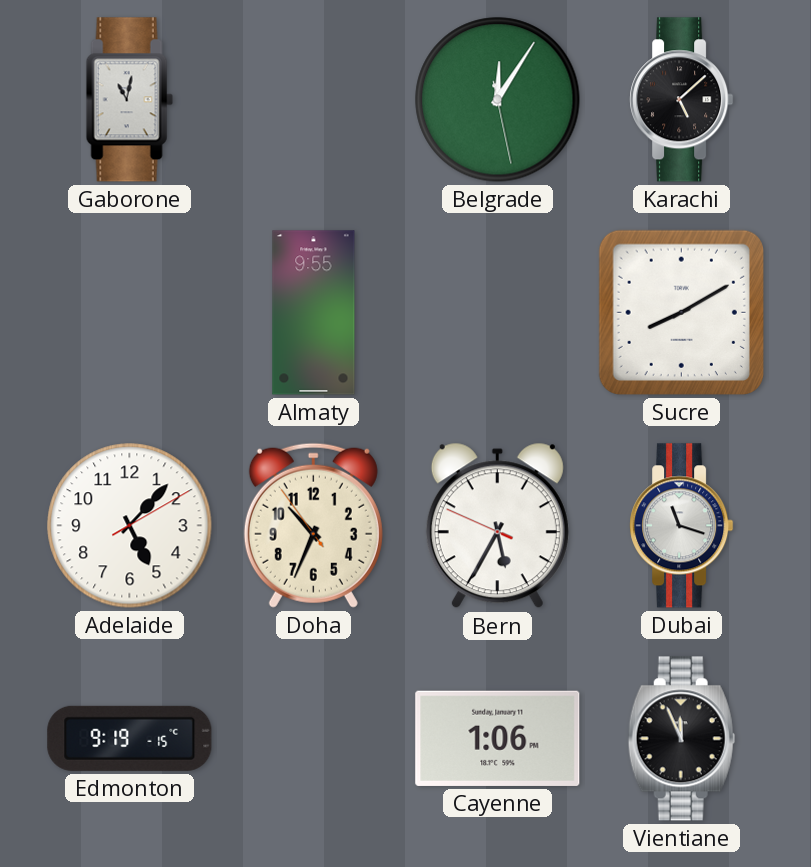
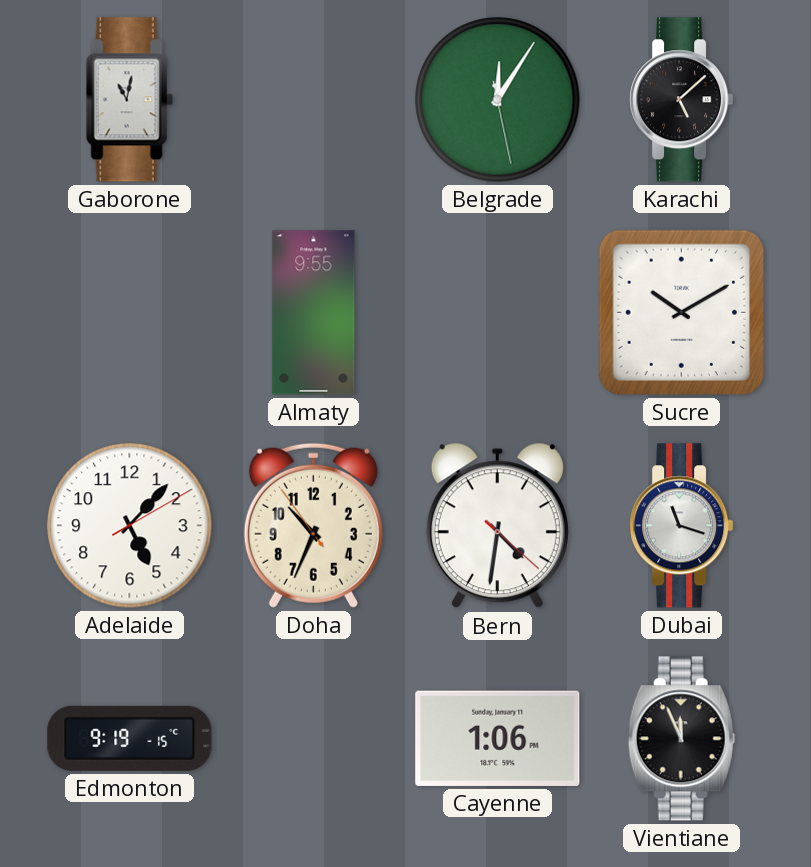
Sucre: 8:10 -> 10:10 (681, 312)
Bern: 5:34 -> 4:31 (497, 526)
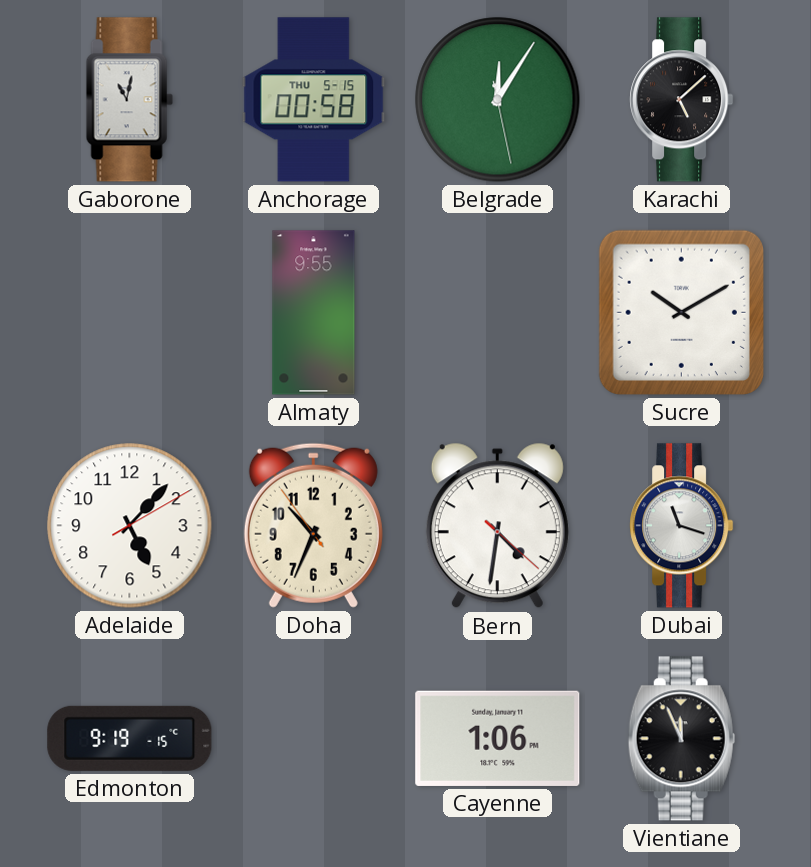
Anchorage: none -> 00:58 (314, 100)
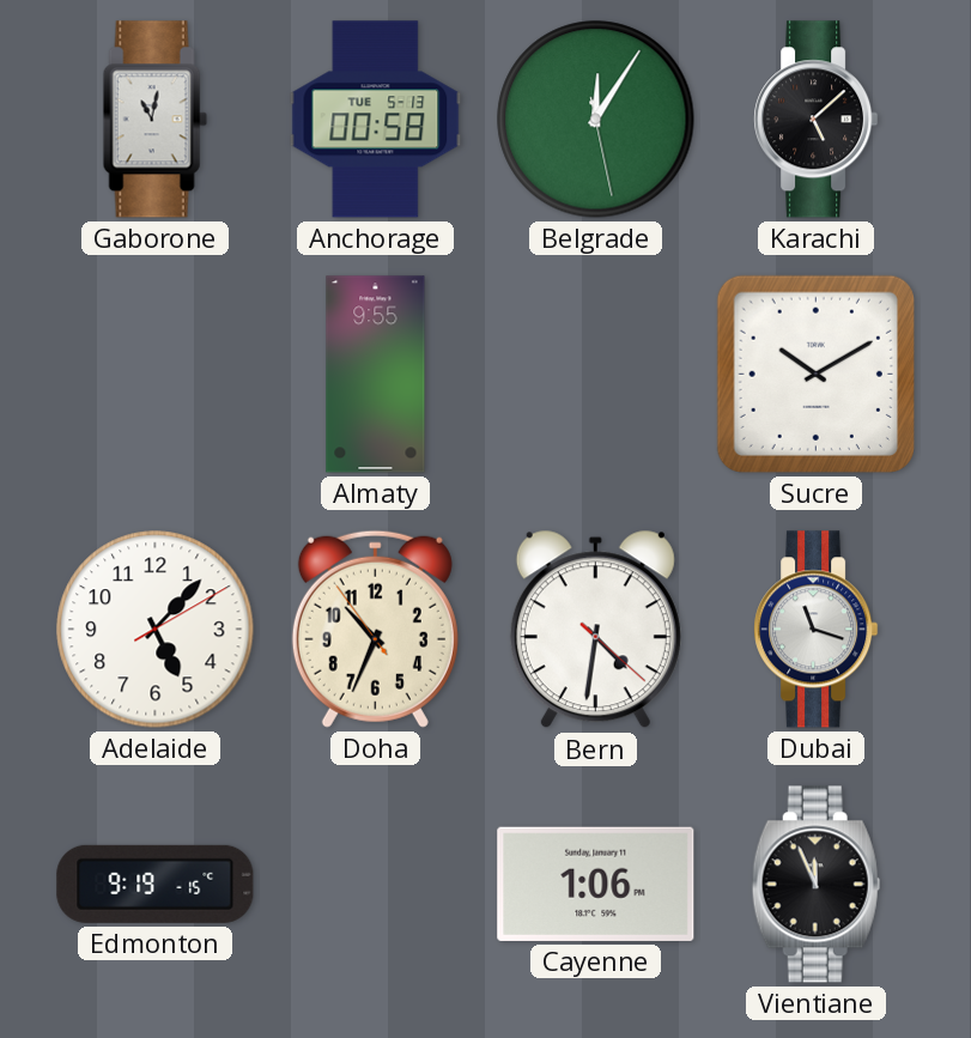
Anchorage date: THU 5-15 -> TUE 5-13 (376, 120)
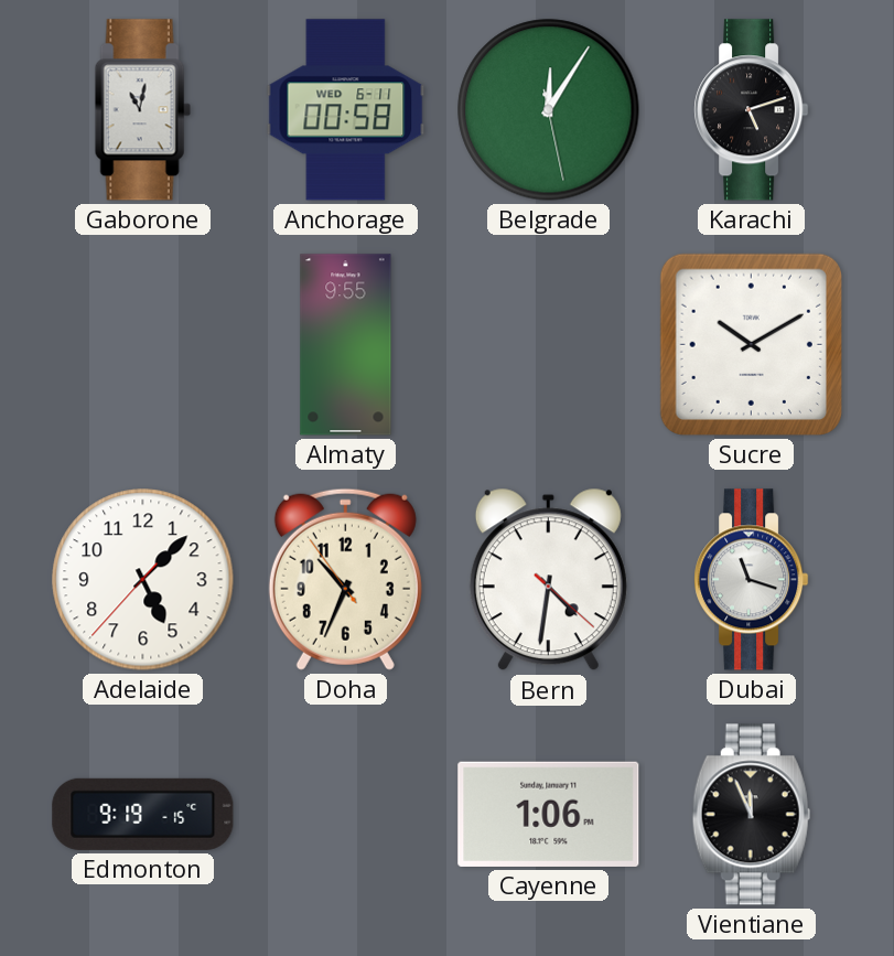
Anchorage date: TUE 5-13 -> WED 6-11 (346, 110)
Karachi: 5:08 -> 5:12 (752, 110)
Adelaide: 5:07:10 -> 5:07:37 (143, 580)
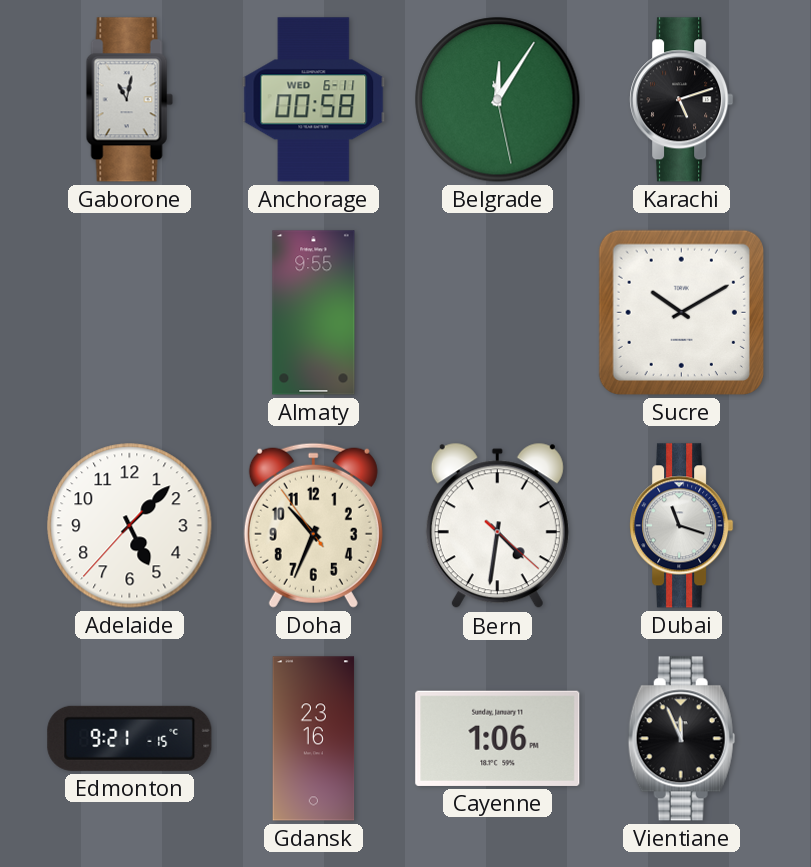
Edmonton: 9:19 -> 9:21 (130, 738)
Gdansk: none -> 23:16 (314, 739)
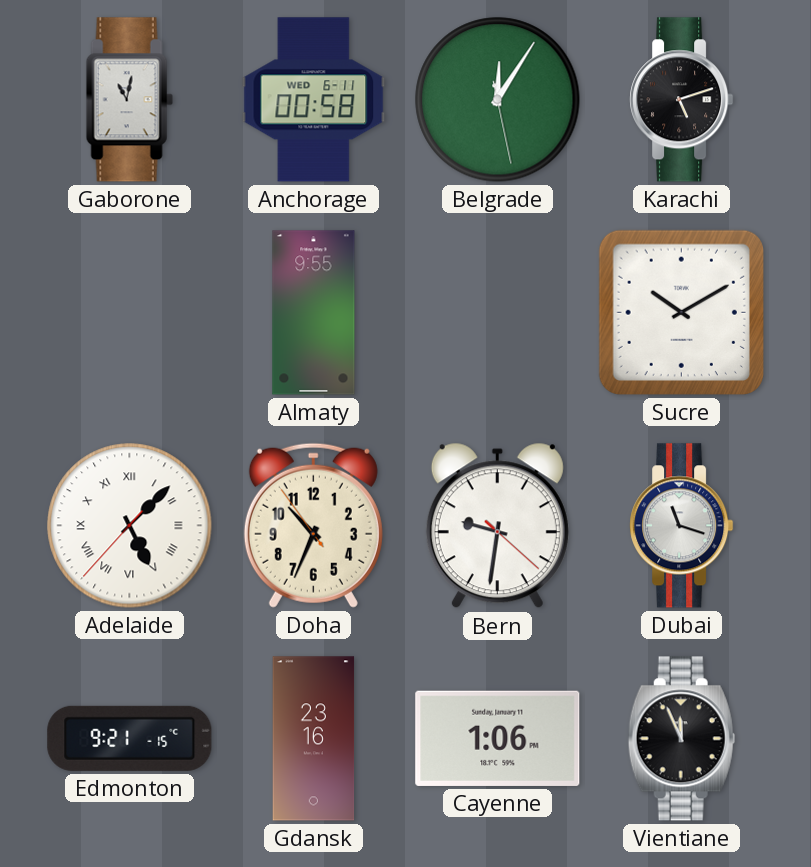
Adelaide numerals: Arabic -> Roman (130, 526)
Bern: 4:31 -> 9:31 (497, 526)
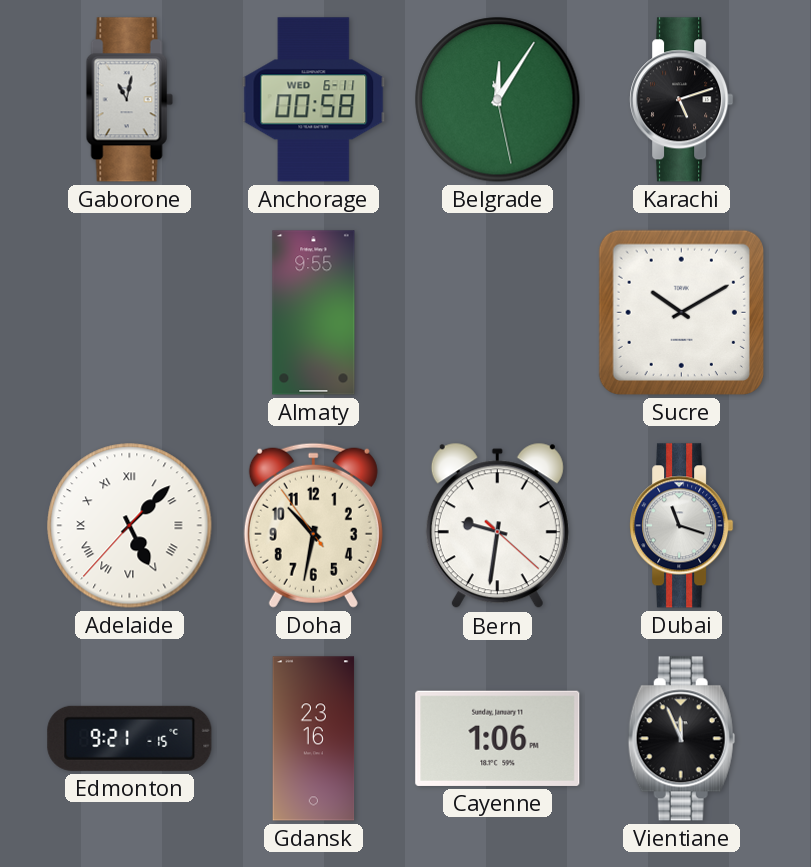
Doha: 10:33 -> 10:31 (313, 525)
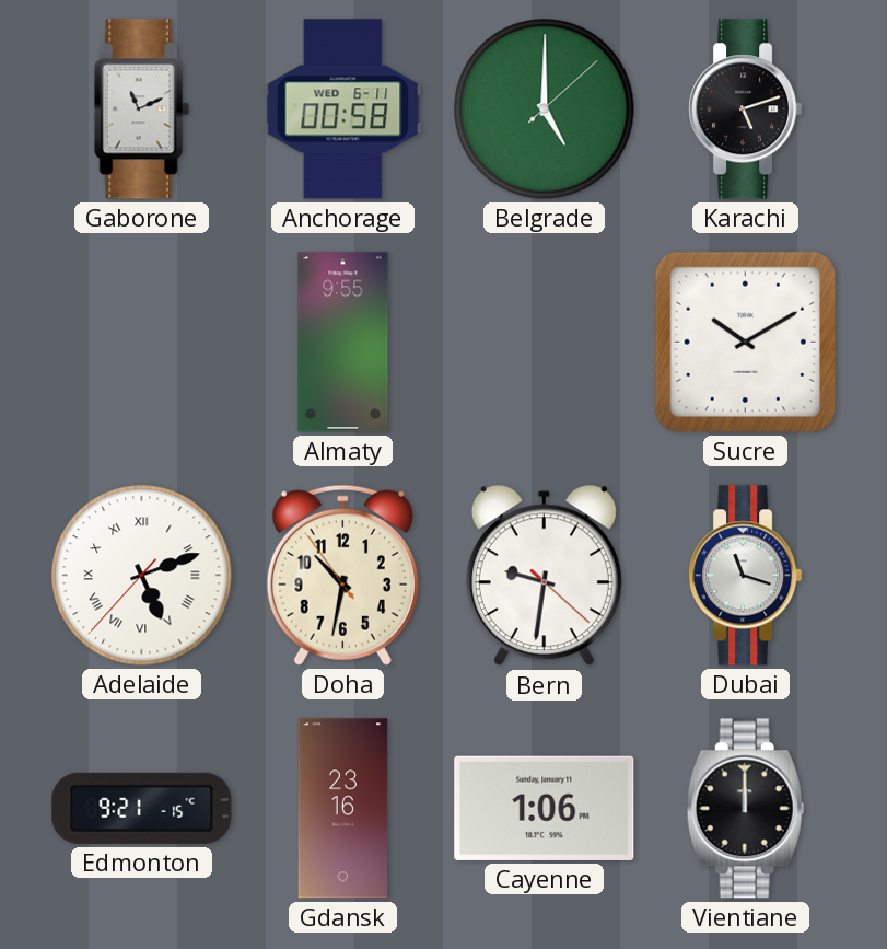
Gaborone: 11:02 -> 11:11 (141, 109)
Belgrade: 12:05 -> 5:00 (545, 109)
Adelaide: 5:07 -> 5:11 (142, 576)
Vientiane: 11:56 -> 12:00 (745, 809)
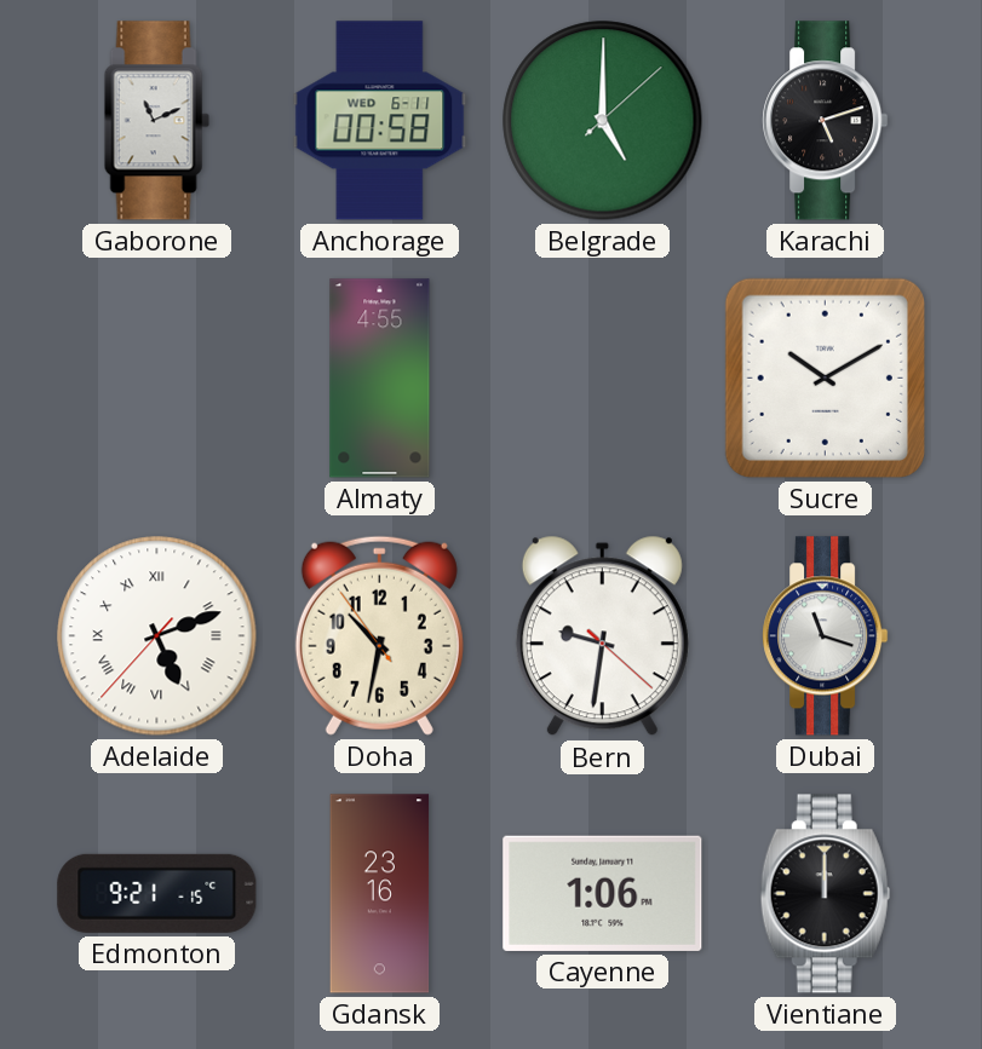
Almaty: 9:55 -> 4:55 (380, 379)
